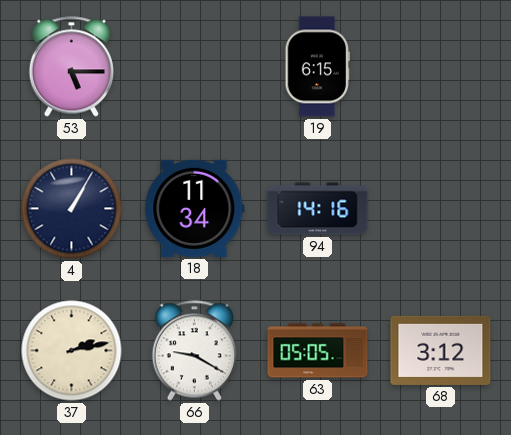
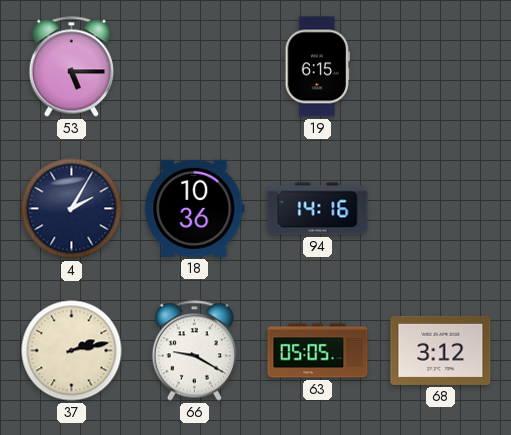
4: 1:05 -> 2:05 (72, 209)
18: 11:34 -> 10:36 (195, 208)
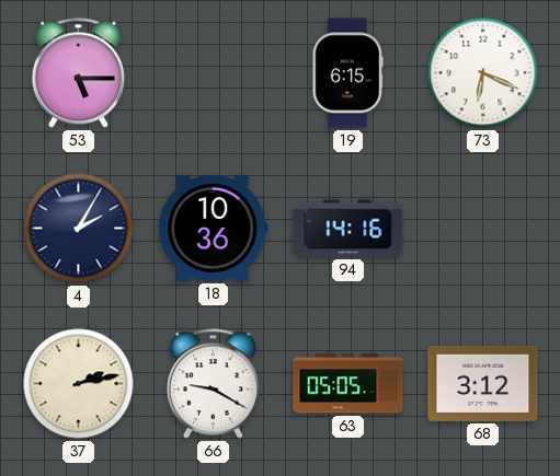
73: none -> 6:19 (483, 73)
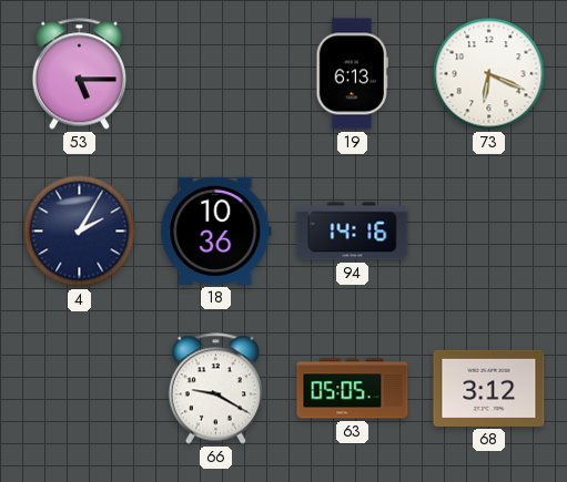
19: 6:15 -> 6:13 (352, 74)
37: 2:13 -> none (79, 384)
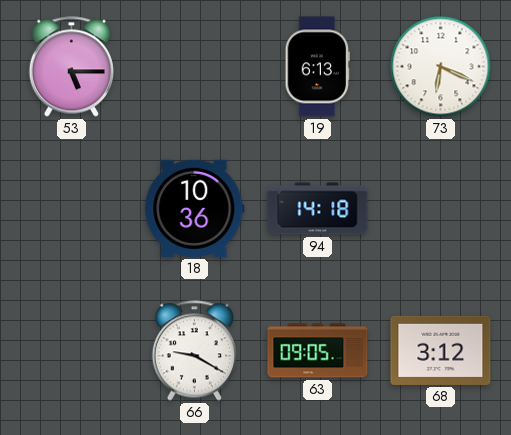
4: 2:05 -> none (80, 232)
94: 14:16 -> 14:18 (318, 209)
63: 05:05 -> 09:05 (318, 351)
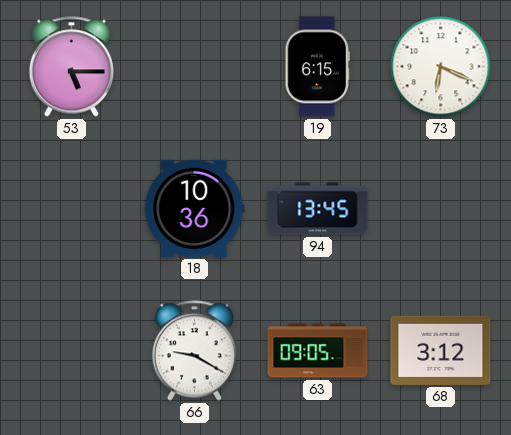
19: 6:13 -> 6:15 (317, 67)
94: 14:18 -> 13:45 (318, 209)
